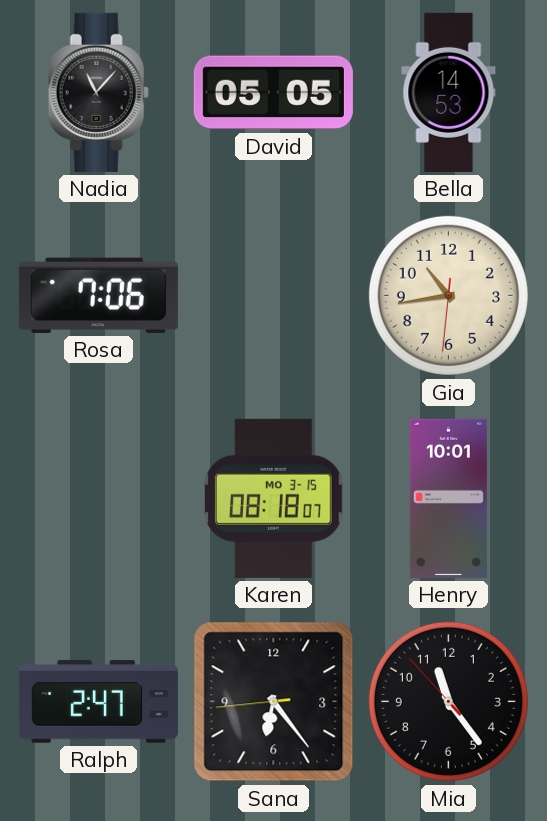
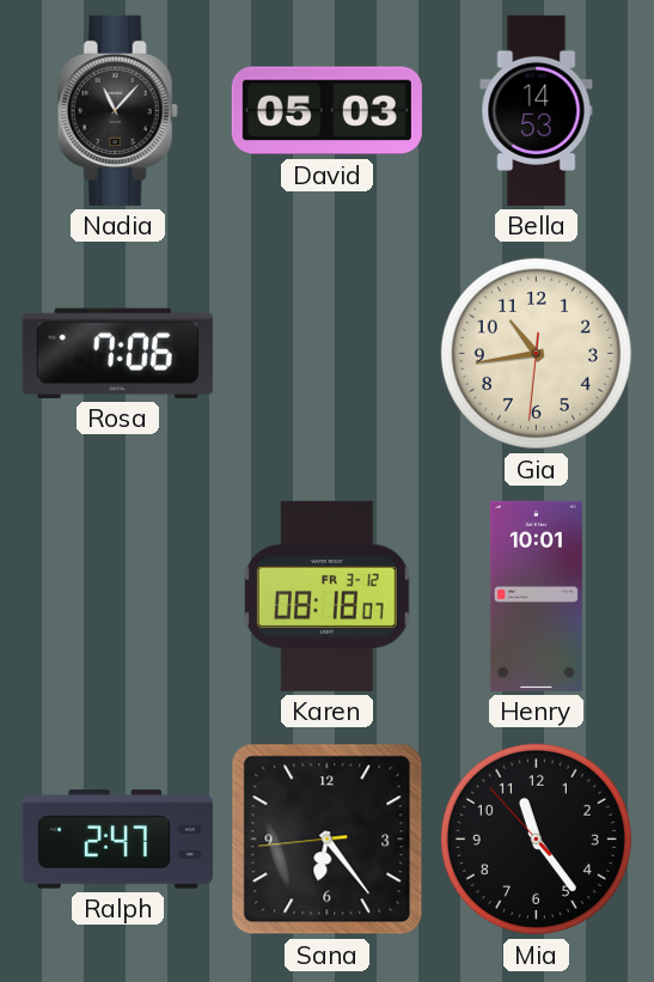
David: 05:05 -> 05:03 (326, 111)
Karen date: MO 3-15 -> FR 3-12 (328, 596)
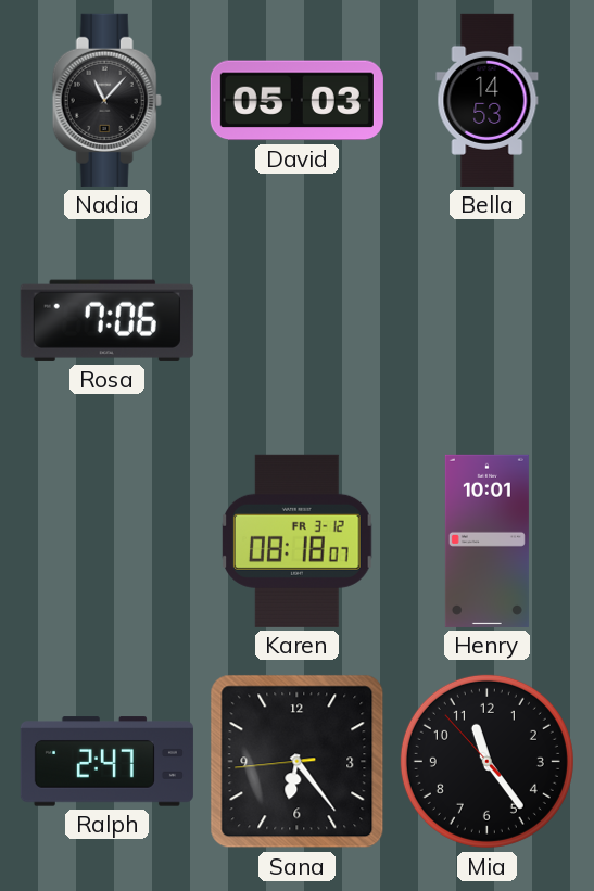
Gia: 10:43 -> none (536, 353)
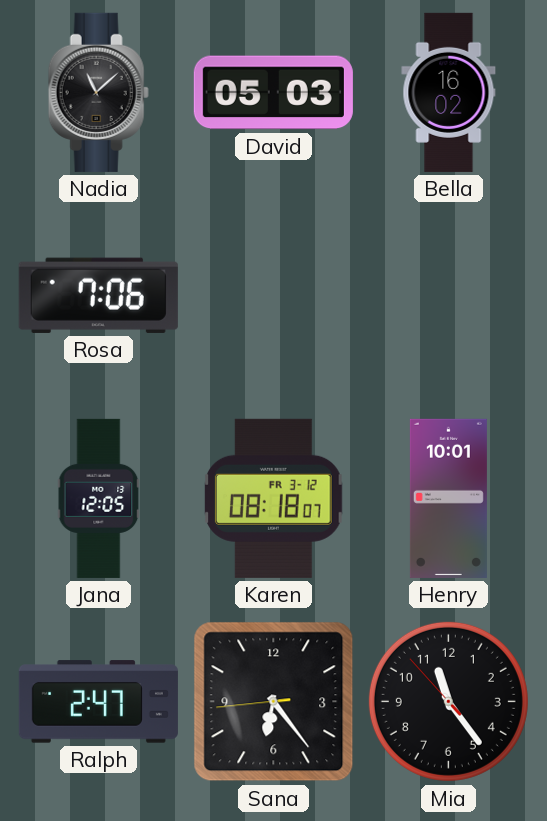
Nadia: 11:07 -> 11:08 (98, 92)
Bella: 14:53 -> 16:02 (449, 92)
Jana: none -> 12:05 (99, 498)
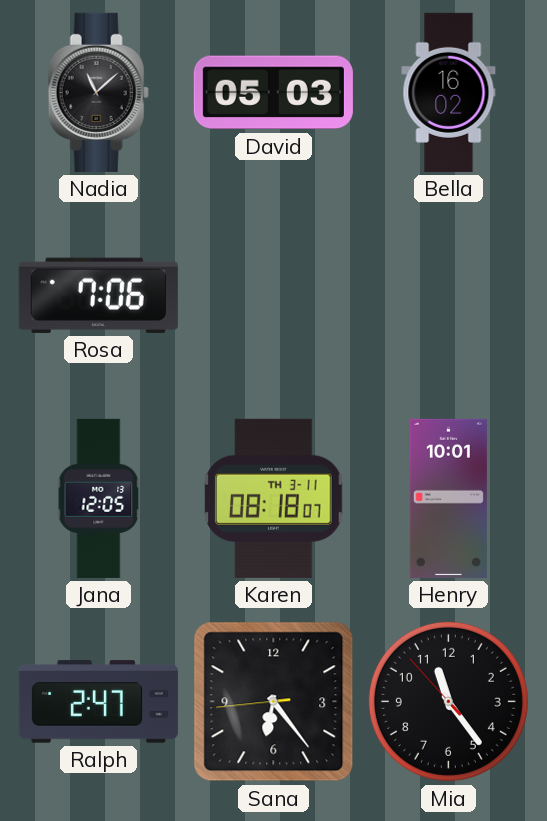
Karen date: FR 3-12 -> TH 3-11 (274, 498)
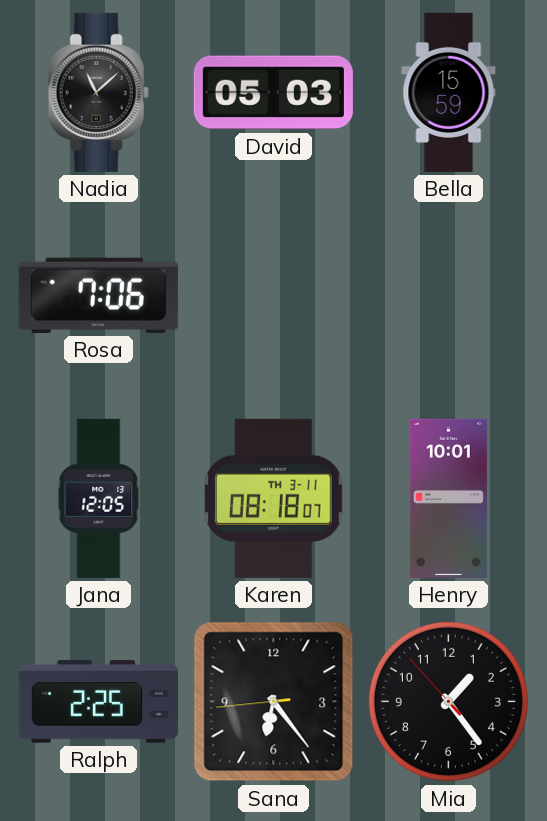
Bella: 16:02 -> 15:59 (449, 92)
Ralph: 2:47 -> 2:25 (98, 702)
Mia: 11:23 -> 1:23 (448, 701)
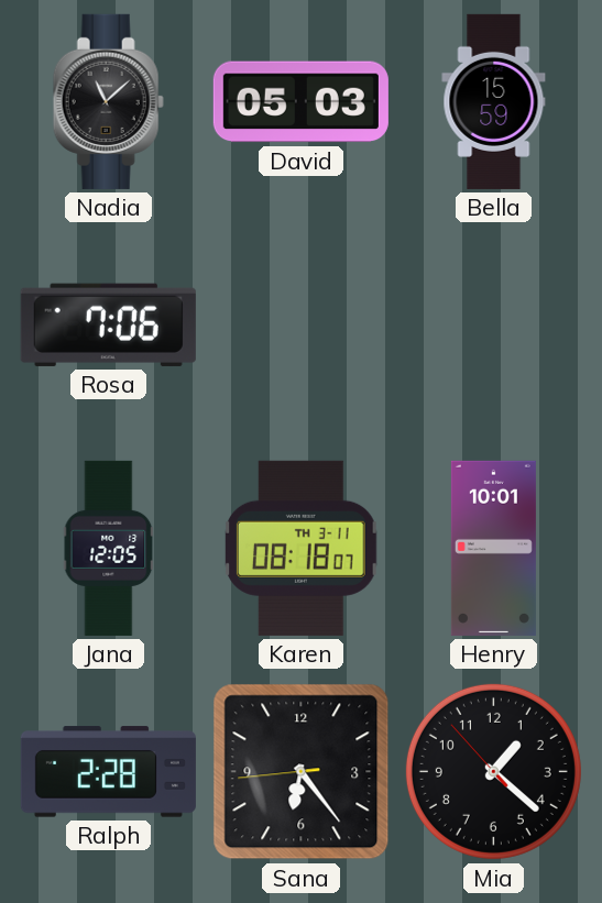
Ralph: 2:25 -> 2:28 (108, 772)
Mia: 1:23 -> 1:21 (493, 771)
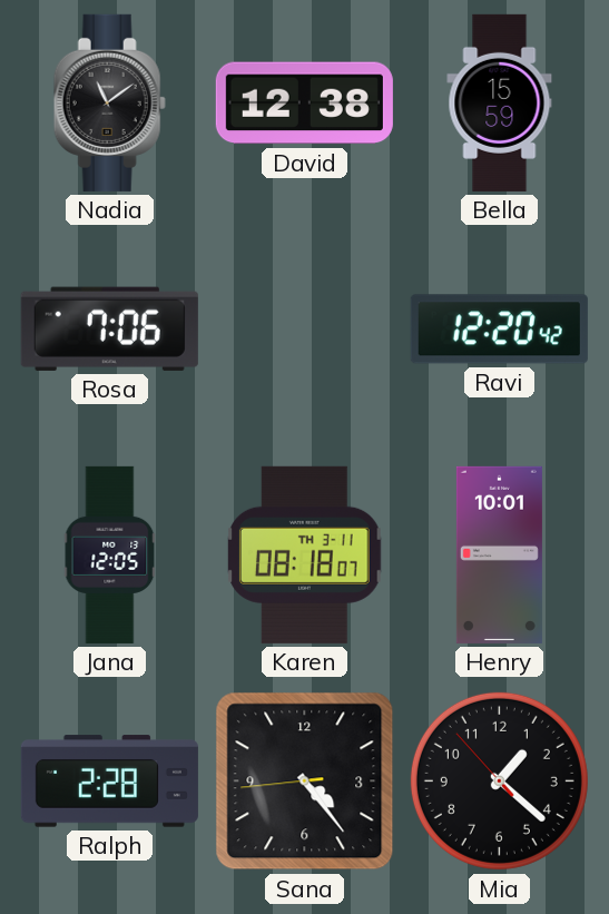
Nadia: 11:08 -> 11:09 (109, 102)
David: 05:03 -> 12:38 (304, 104)
Ravi: none -> 12:20 (499, 330)
Sana: 6:23 -> 4:23 (305, 782)
